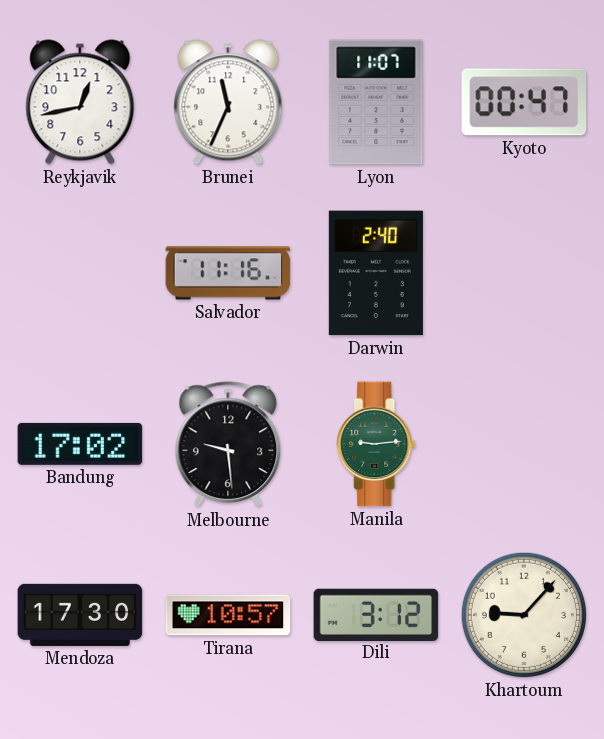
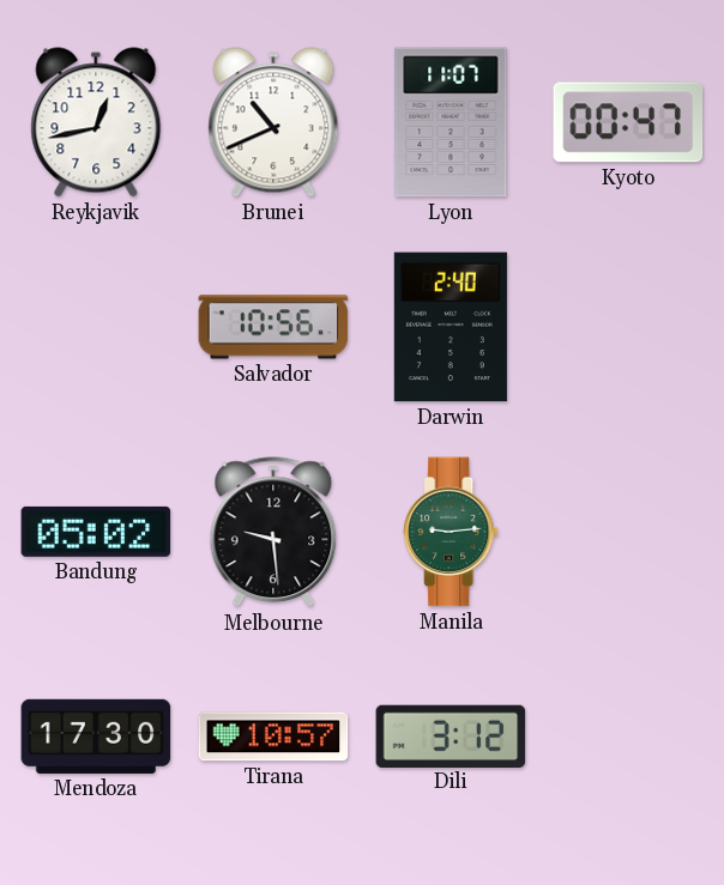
Brunei: 11:34 -> 10:41 (273, 122)
Salvador: 11:16 -> 10:56 (273, 327)
Bandung: 17:02 -> 05:02 (96, 532)
Khartoum: 9:07 -> none (524, 615)
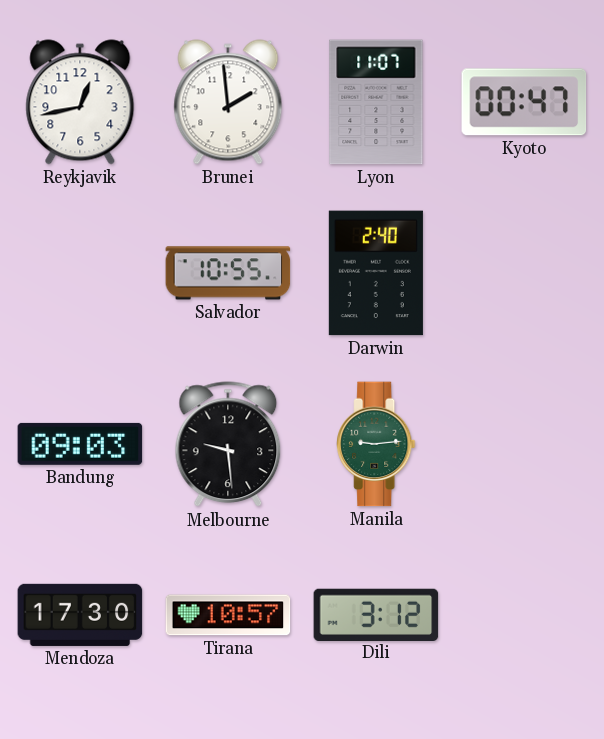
Brunei: 10:41 -> 1:59 (228, 102)
Salvador: 10:56 -> 10:55 (228, 273)
Bandung: 05:02 -> 09:03 (80, 444)
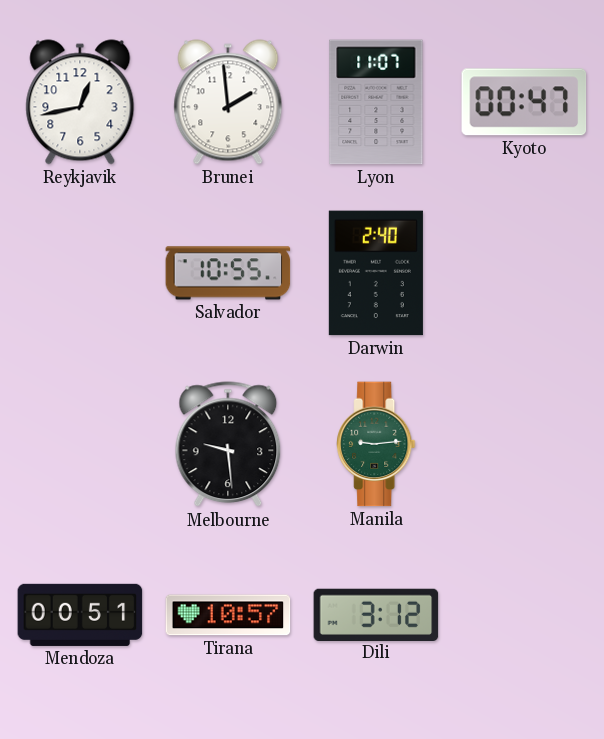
Bandung: 09:03 -> none (80, 444)
Mendoza: 17:30 -> 00:51 (80, 615)
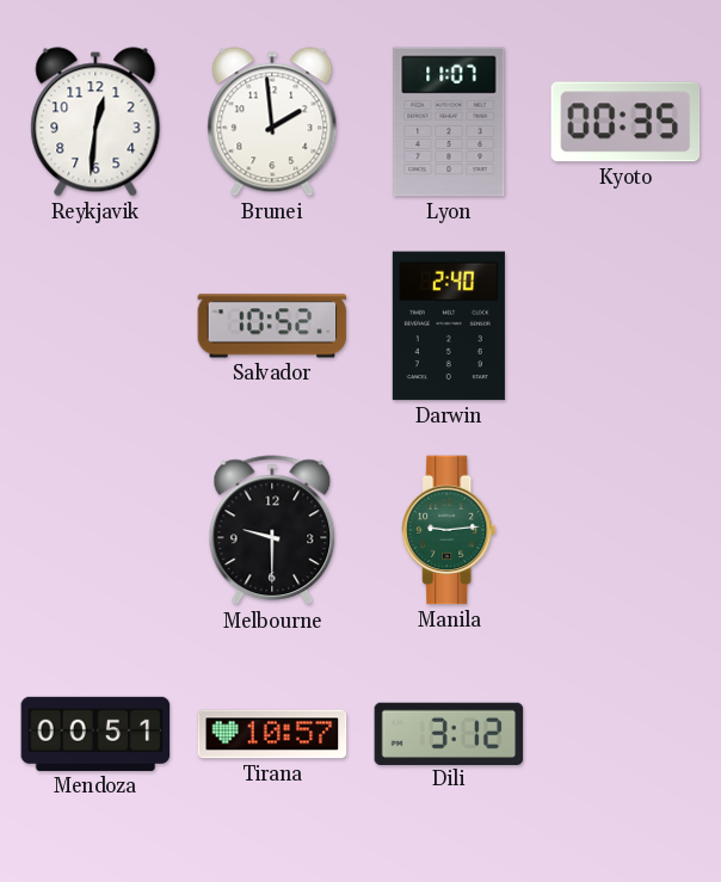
Reykjavik: 12:43 -> 12:31 (95, 122)
Kyoto: 00:47 -> 00:35 (626, 122)
Salvador: 10:55 -> 10:52 (272, 326)
Melbourne: 9:29 -> 9:30 (272, 531)
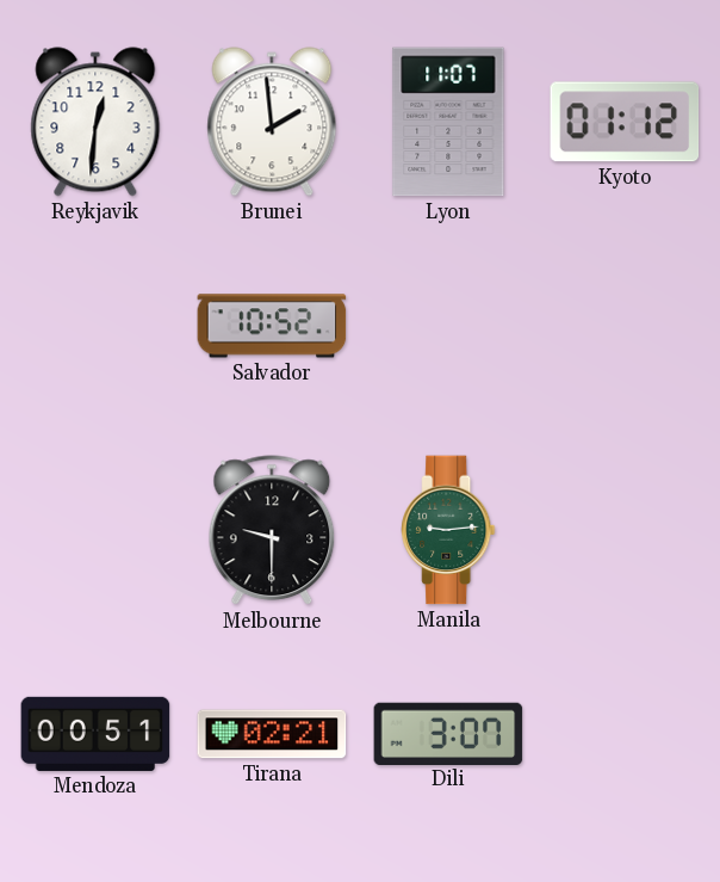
Kyoto: 00:35 -> 01:12 (625, 122)
Darwin: 2:40 -> none (449, 326)
Tirana: 10:57 -> 02:21 (272, 734)
Dili: 3:12 -> 3:07 (448, 733)
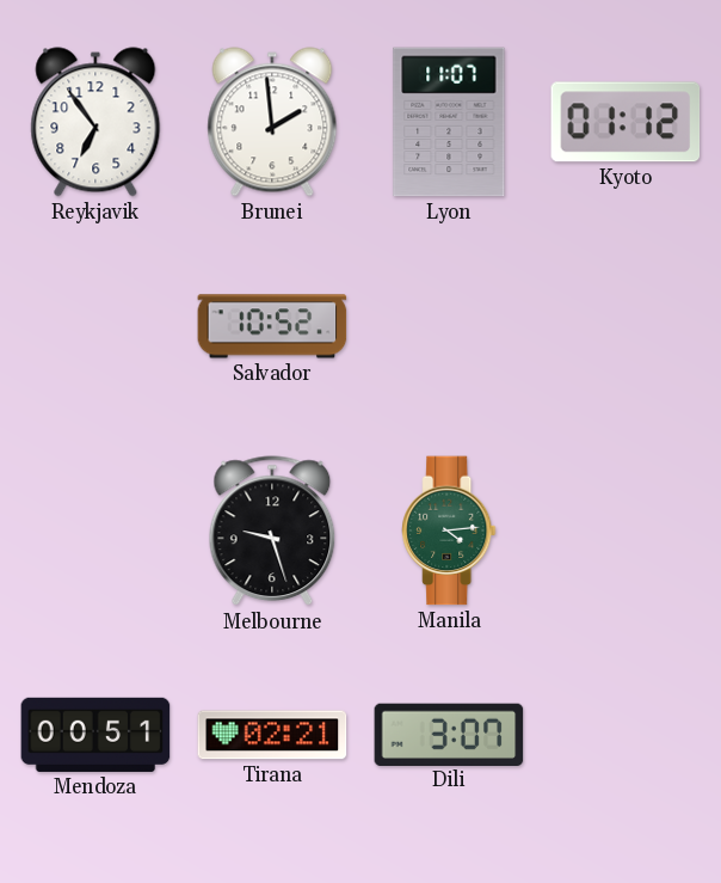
Reykjavik: 12:31 -> 6:54 (95, 122)
Melbourne: 9:30 -> 9:27 (272, 532)
Manila: 9:14 -> 4:14 (449, 531)
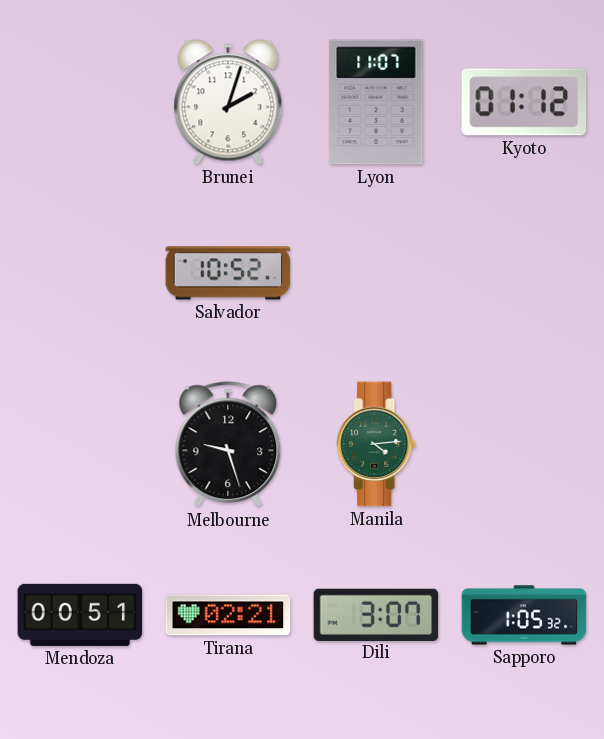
Reykjavik: 6:54 -> none (95, 122)
Brunei: 1:59 -> 2:03 (228, 102)
Sapporo: none -> 1:05 (524, 615)
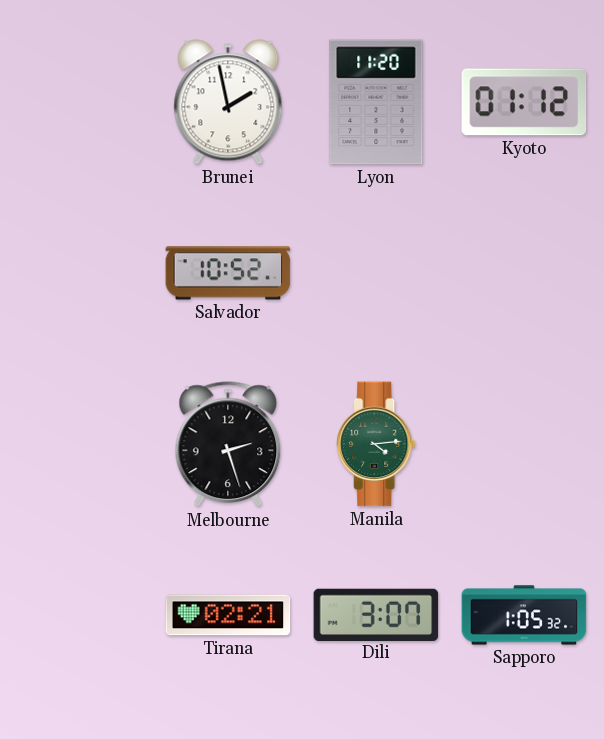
Brunei: 2:03 -> 1:58 (228, 102)
Lyon: 11:07 -> 11:20 (376, 102)
Melbourne: 9:27 -> 2:27 (228, 445)
Mendoza: 00:51 -> none (80, 615)
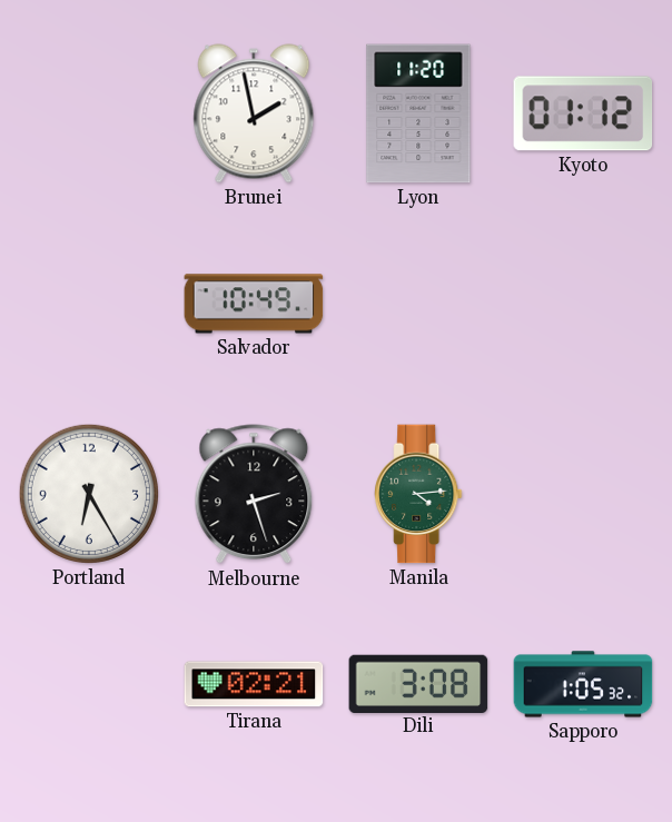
Salvador: 10:52 -> 10:49 (254, 304)
Portland: none -> 6:25 (89, 494)
Dili: 3:07 -> 3:08 (418, 683)
